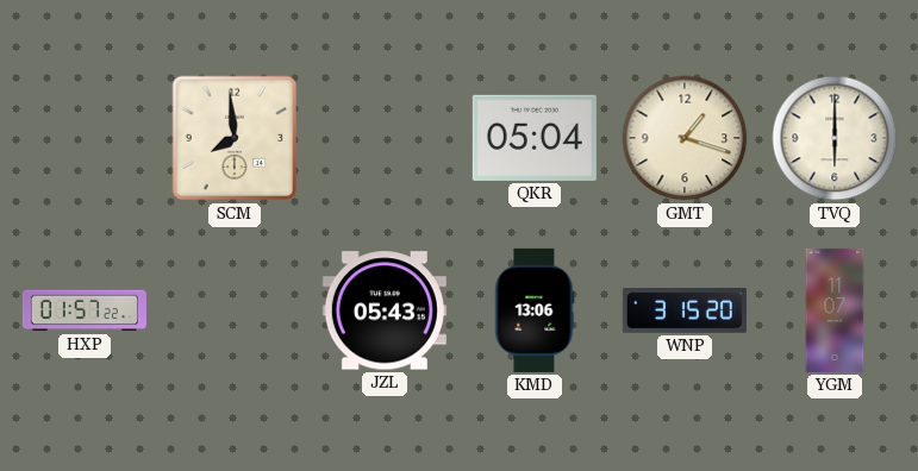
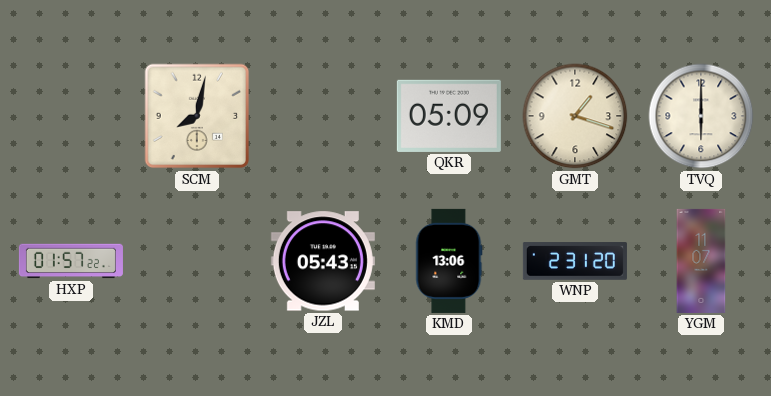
SCM: 7:59 -> 8:02 (197, 116)
QKR: 05:04 -> 05:09 (449, 116)
WNP: 3:15 -> 2:31 (575, 261)
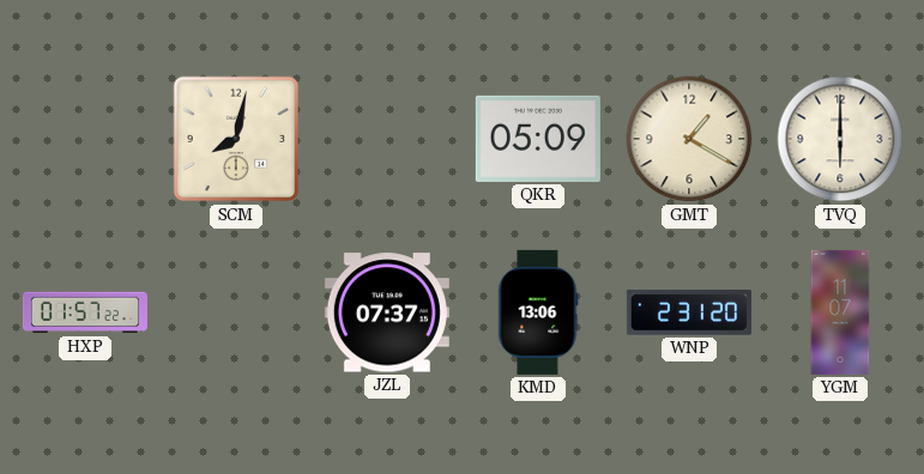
GMT: 1:18 -> 1:20 (689, 139)
JZL: 05:43 -> 07:37 (387, 312)
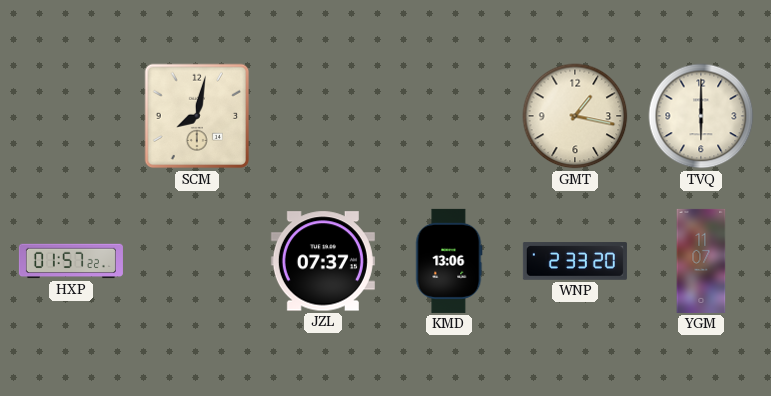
QKR: 05:09 -> none (538, 139)
GMT: 1:20 -> 1:17 (575, 116)
WNP: 2:31 -> 2:33 (575, 261)
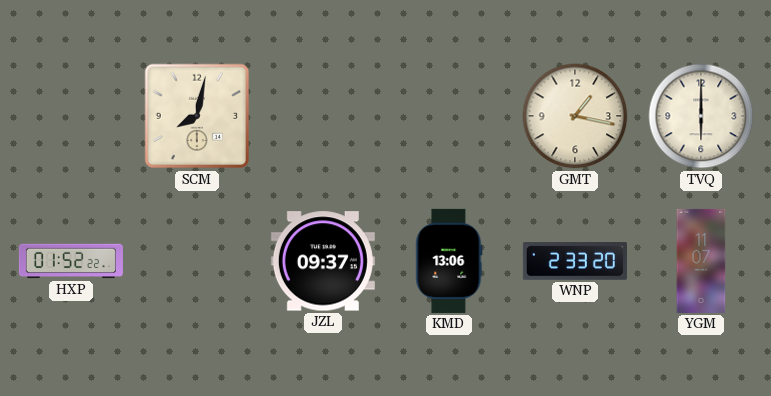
HXP: 01:57 -> 01:52 (71, 261)
JZL: 07:37 -> 09:37 (323, 261)
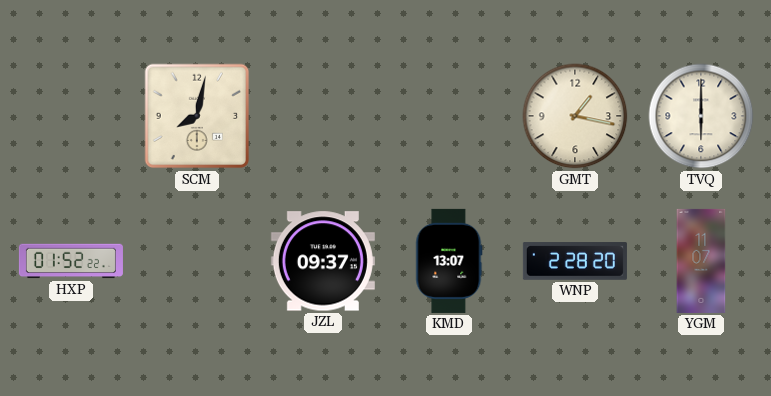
KMD: 13:06 -> 13:07 (449, 261)
WNP: 2:33 -> 2:28 (575, 261)
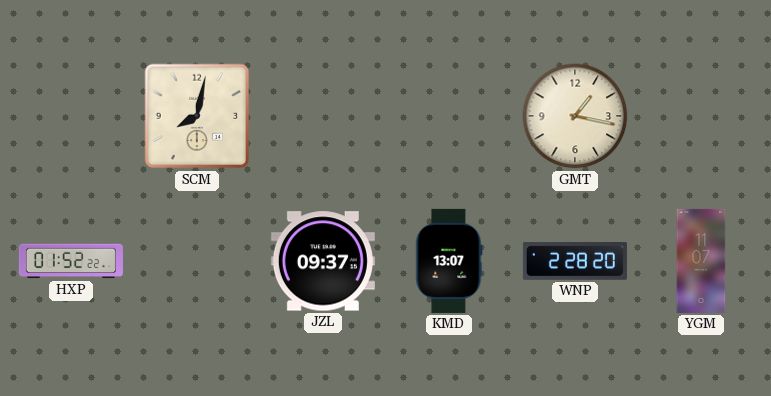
TVQ: 6:00 -> none (701, 116)
